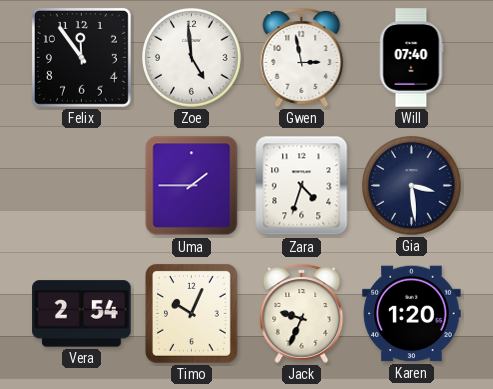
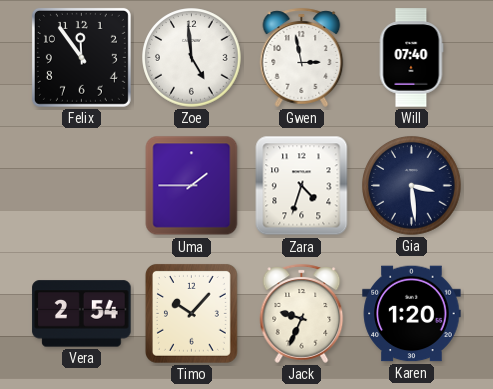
Timo: 10:04 -> 10:07 (191, 313)
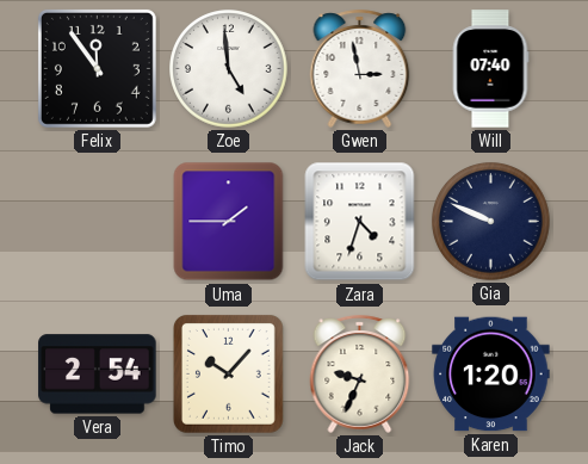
Gia: 3:29 -> 9:49 (491, 222)
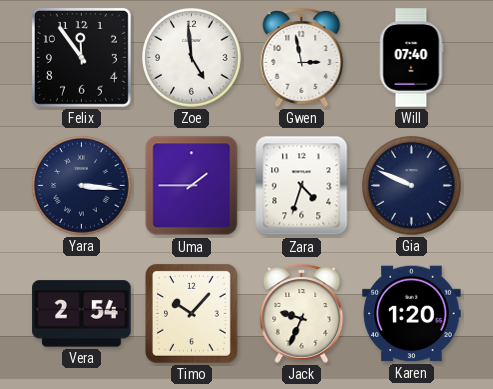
Yara: none -> 3:16 (82, 186)
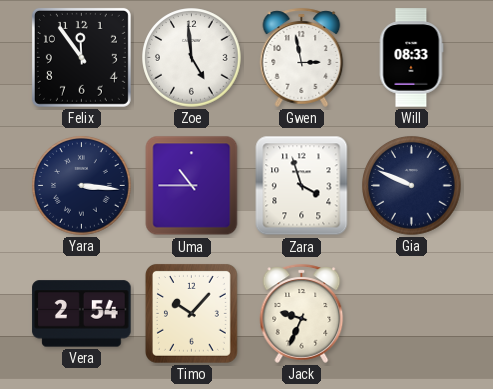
Will: 07:40 -> 08:33 (411, 58)
Uma: 1:45 -> 10:45 (192, 186)
Zara: 4:33 -> 3:57 (302, 186)
Karen: 1:20 -> none (412, 314)
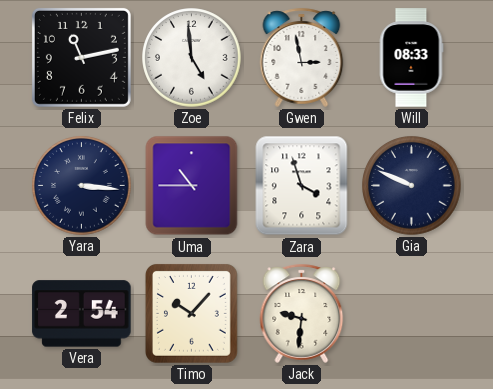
Felix: 11:54 -> 11:13 (81, 57)
Jack: 9:34 -> 9:31 (302, 313)
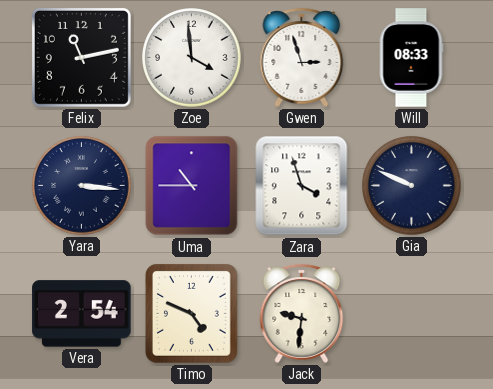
Zoe: 4:59 -> 3:59 (192, 58)
Gwen: 2:58 -> 2:57 (302, 57)
Timo: 10:07 -> 4:49 (191, 313)
